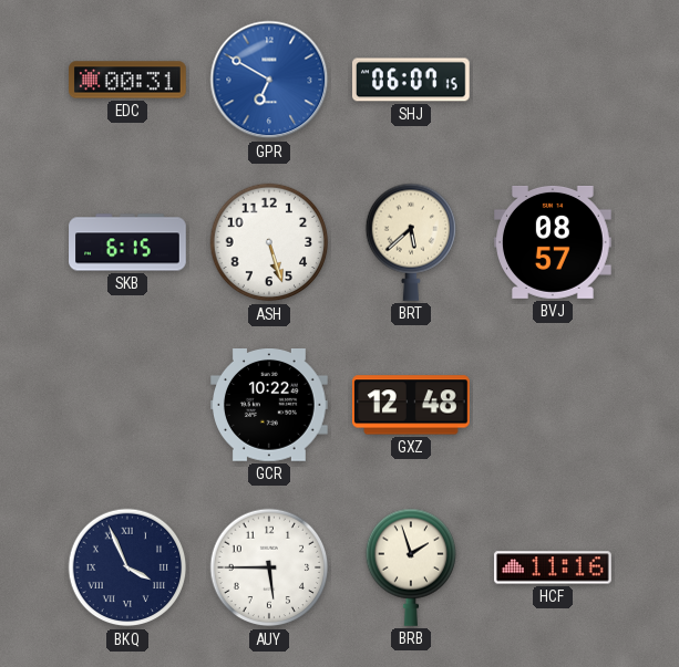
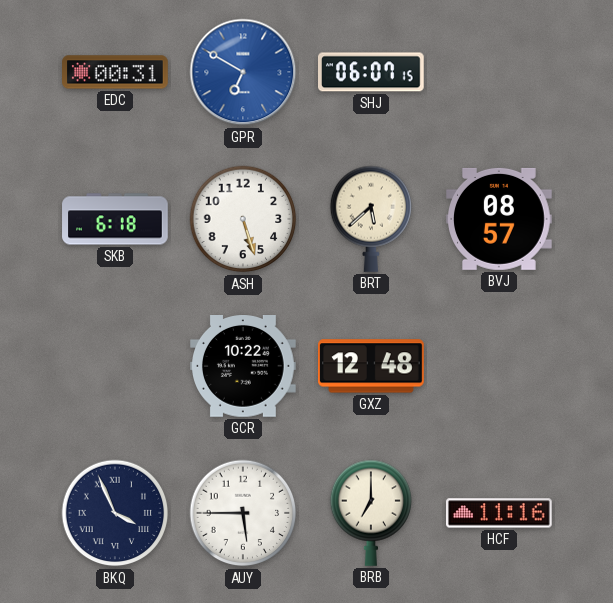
SKB: 6:15 -> 6:18 (115, 219)
BRB: 1:57 -> 7:00 (371, 513)
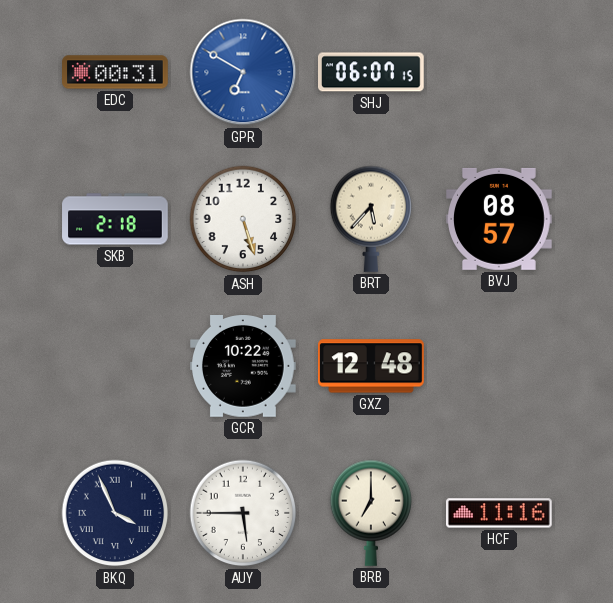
SKB: 6:18 -> 2:18 (115, 219)
BRT: 5:38 -> 5:37 (371, 219)
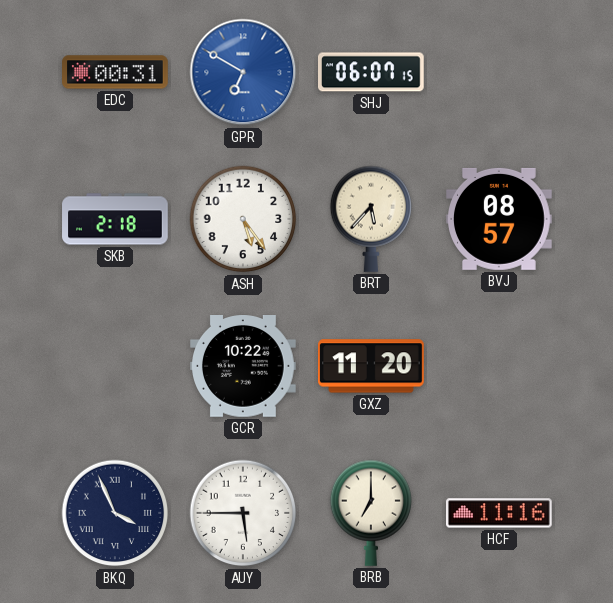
ASH: 5:27 -> 5:24 (243, 219)
GXZ: 12:48 -> 11:20 (371, 366)
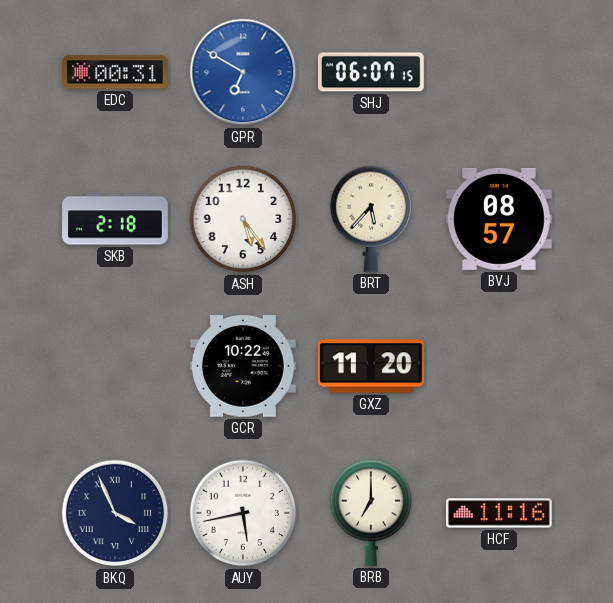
AUY: 5:45 -> 5:43 (243, 513)
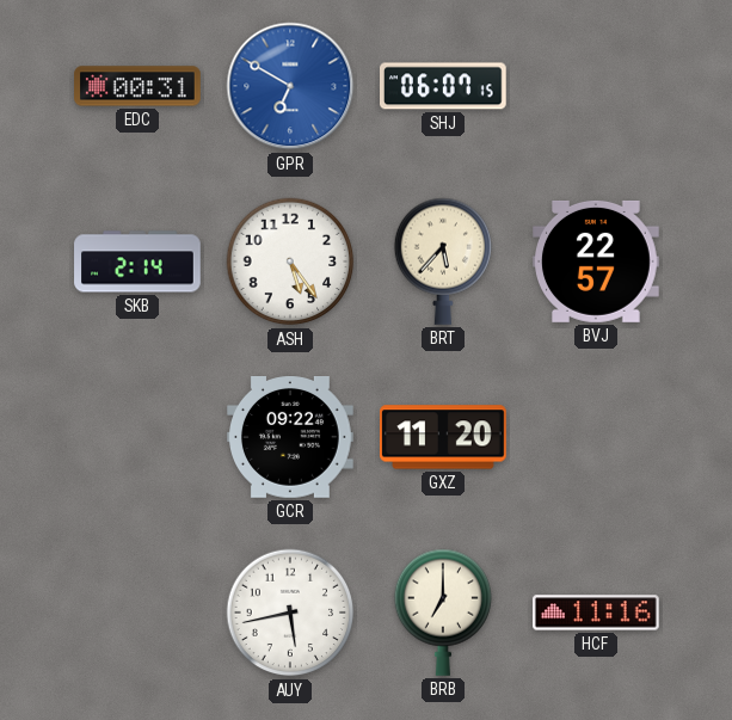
SKB: 2:18 -> 2:14 (137, 261)
BVJ: 08:57 -> 22:57 (597, 261)
GCR: 10:22 -> 09:22 (291, 438)
BKQ: 3:56 -> none (115, 513)
